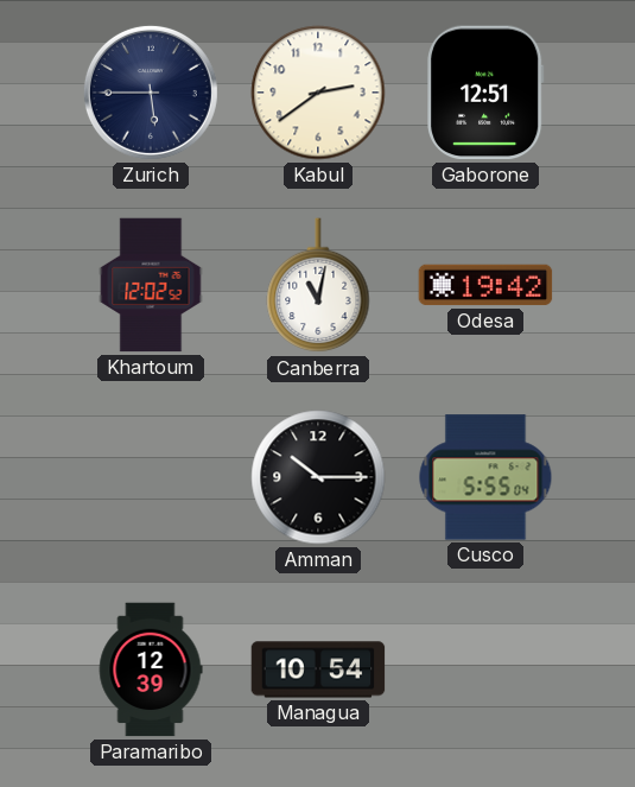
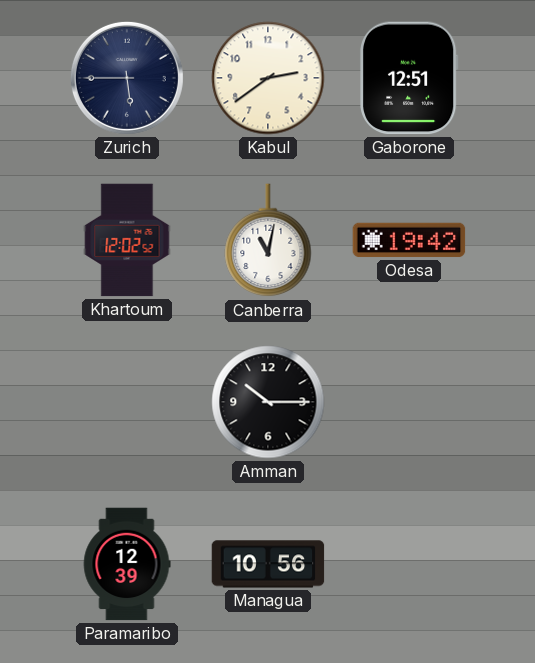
Cusco: 5:55 -> none (485, 477)
Managua: 10:54 -> 10:56 (268, 564)
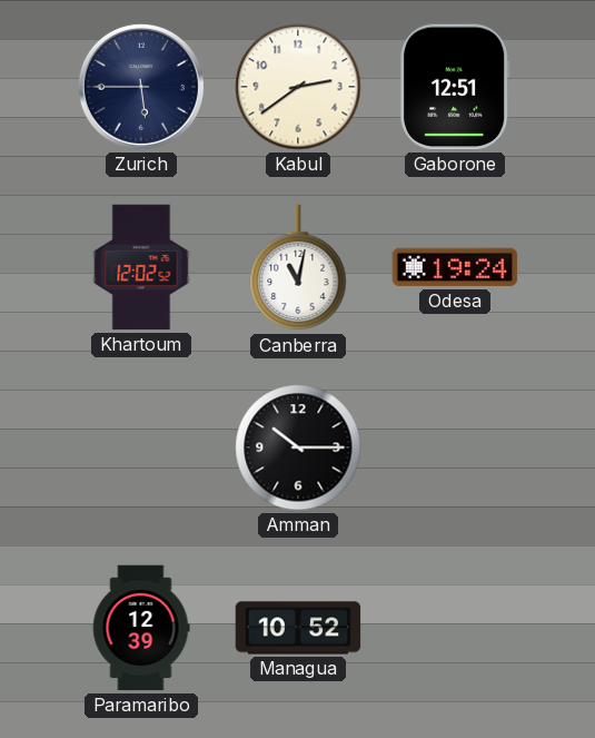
Odesa: 19:42 -> 19:24 (455, 267)
Managua: 10:56 -> 10:52 (298, 628)
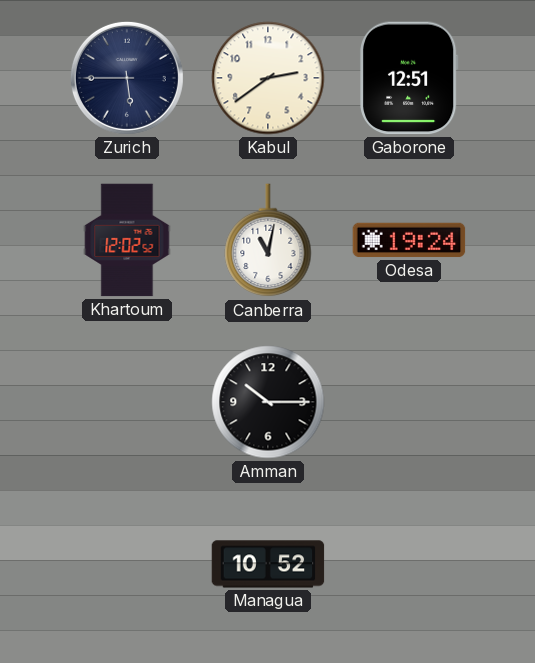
Paramaribo: 12:39 -> none (141, 628)
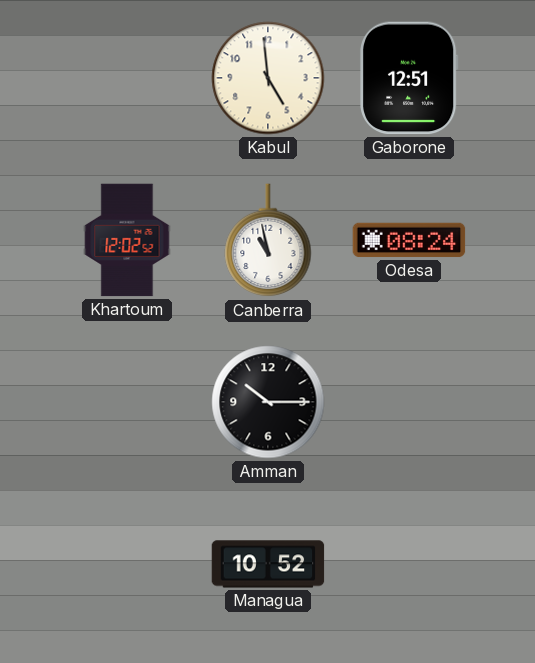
Zurich: 5:45 -> none (127, 78)
Kabul: 2:39 -> 4:59 (268, 78)
Canberra: 11:02 -> 10:58 (268, 241)
Odesa: 19:24 -> 08:24 (409, 240)
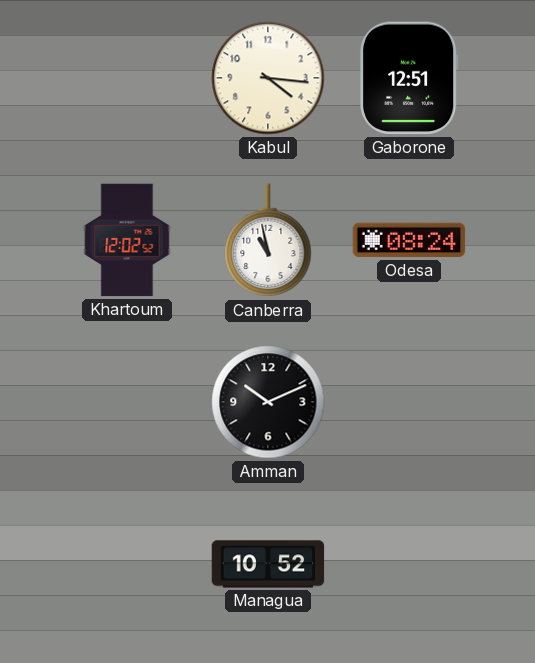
Kabul: 4:59 -> 4:16 (268, 78)
Amman: 10:15 -> 10:11 (268, 402)
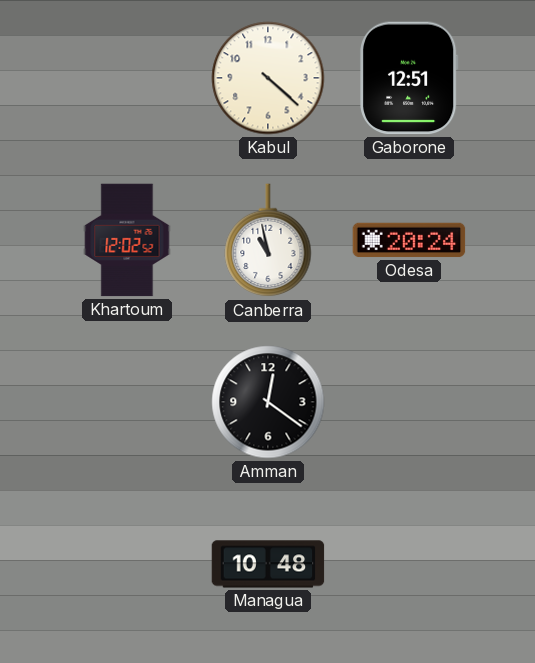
Kabul: 4:16 -> 4:22 (268, 78)
Odesa: 08:24 -> 20:24 (409, 240)
Amman: 10:11 -> 12:21 (268, 402)
Managua: 10:52 -> 10:48 (268, 564)
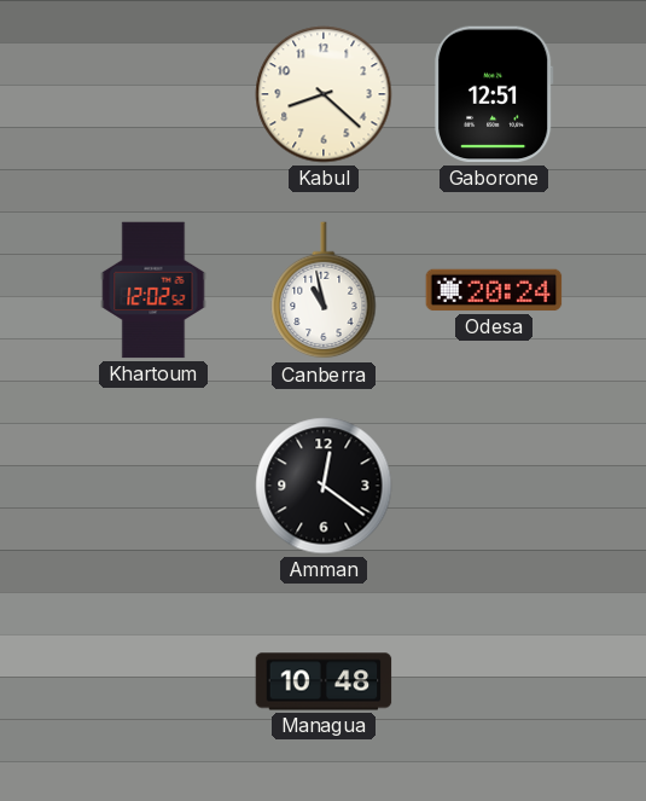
Kabul: 4:22 -> 8:22 (324, 94)
